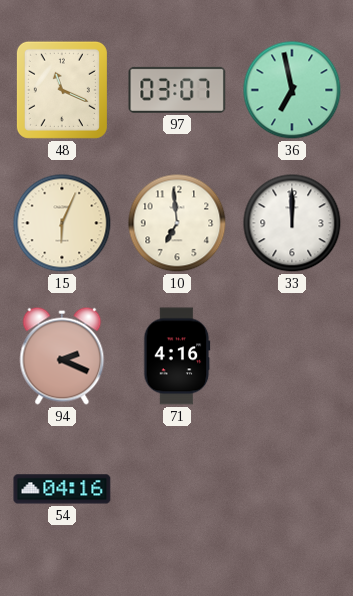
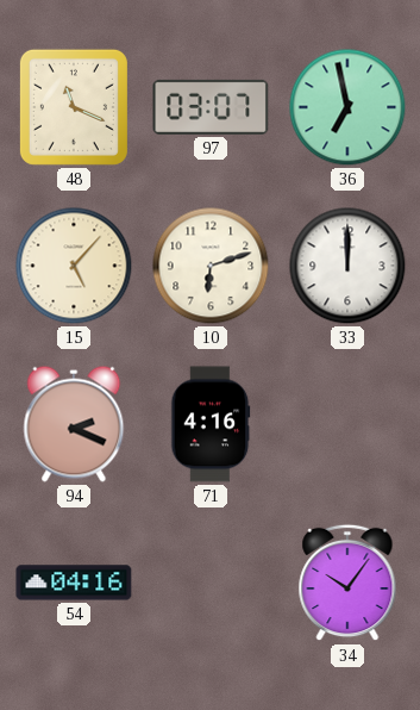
15: 6:04 -> 5:07 (74, 266)
10: 6:59 -> 6:12 (211, 266)
34: none -> 10:06 (347, 583)
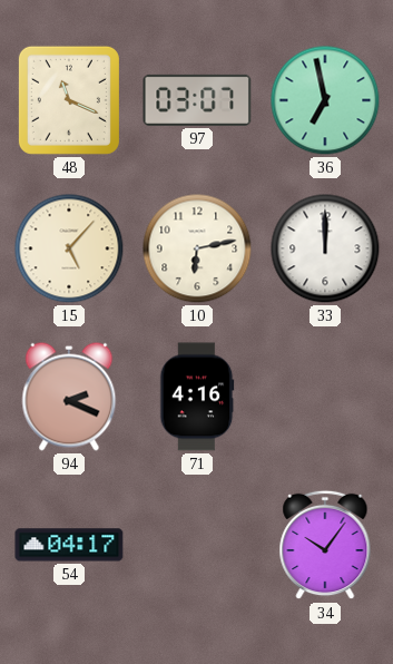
10: 6:12 -> 6:13 (197, 248)
54: 04:16 -> 04:17 (69, 545)
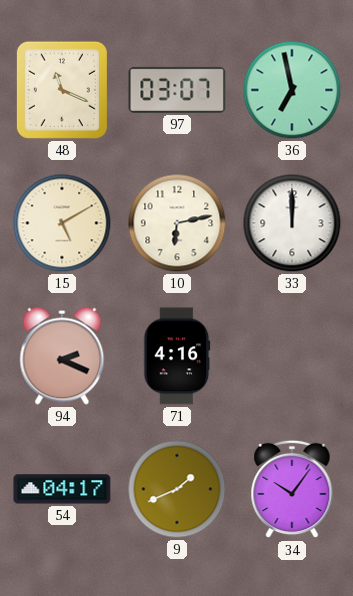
15: 5:07 -> 5:10 (62, 223)
9: none -> 1:41 (177, 489)
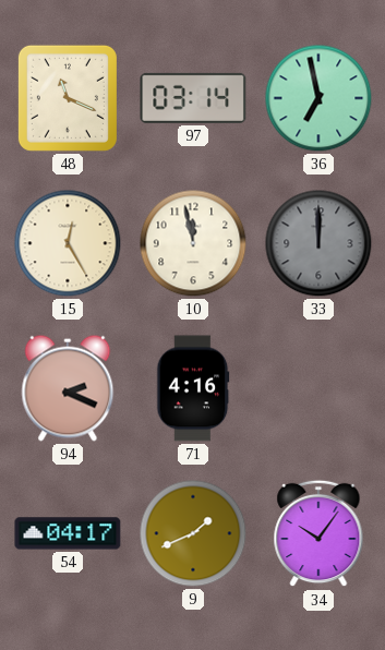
97: 03:07 -> 03:14 (193, 98)
15: 5:10 -> 12:25 (68, 243)
10: 6:13 -> 11:58 (193, 243)
33 dial: white -> grey (318, 243)
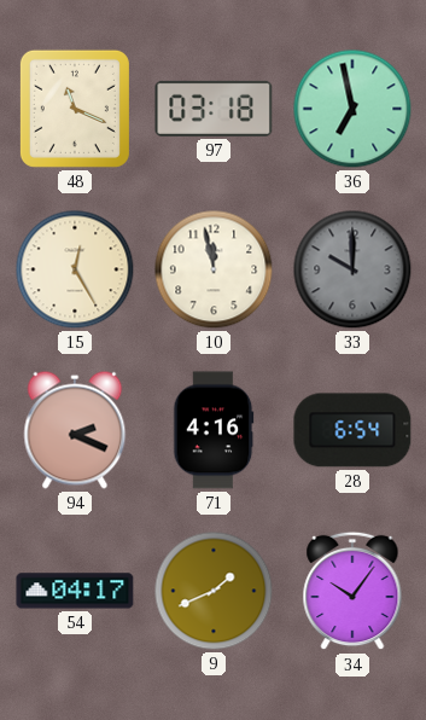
97: 03:14 -> 03:18 (214, 109)
33: 12:00 -> 10:00 (352, 269)
28: none -> 6:54 (352, 430)
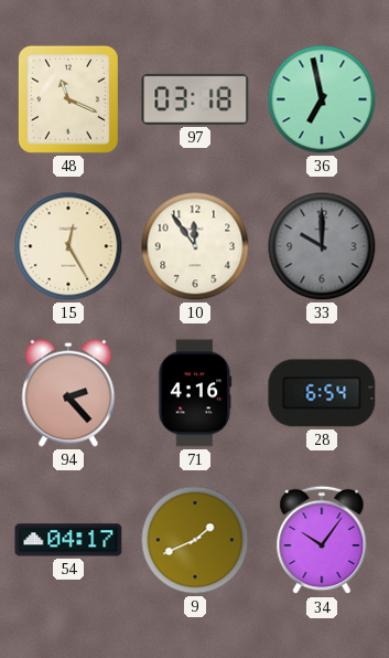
10: 11:58 -> 11:54 (195, 246)
94: 2:19 -> 2:23 (68, 393)
